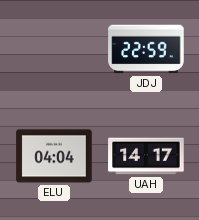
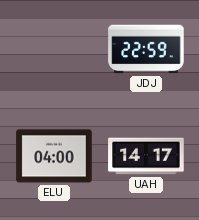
ELU: 04:04 -> 04:00 (54, 156)
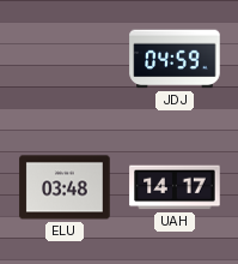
JDJ: 22:59 -> 04:59 (175, 59)
ELU: 04:00 -> 03:48 (65, 187)
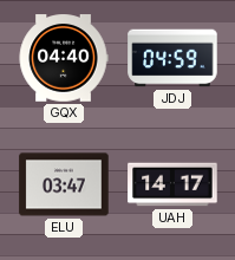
GQX: none -> 04:40 (64, 58)
ELU: 03:48 -> 03:47 (64, 184)
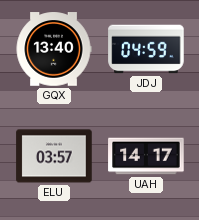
GQX: 04:40 -> 13:40 (54, 49)
ELU: 03:47 -> 03:57 (54, 156)
